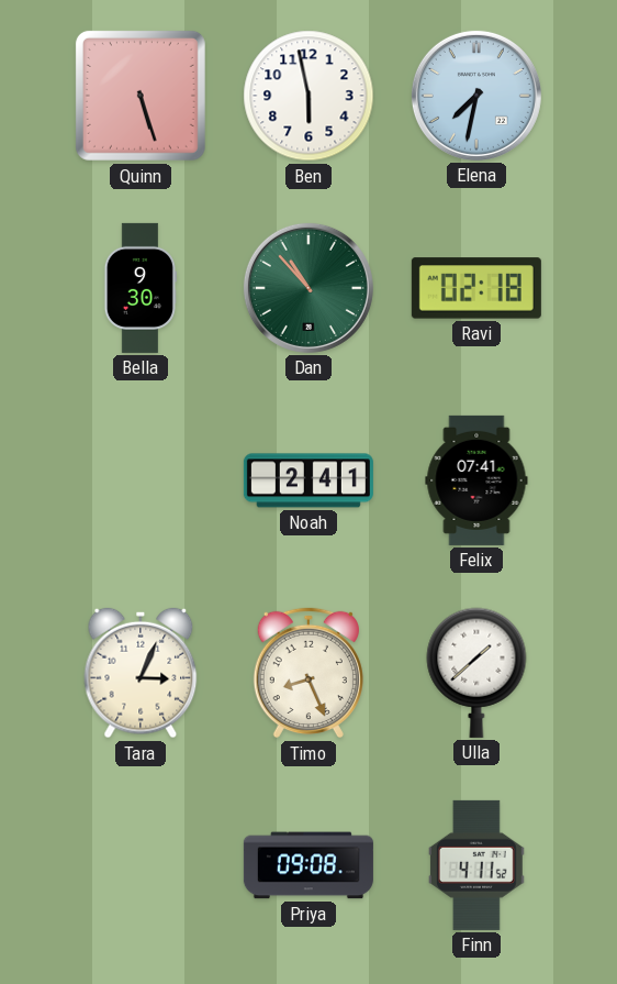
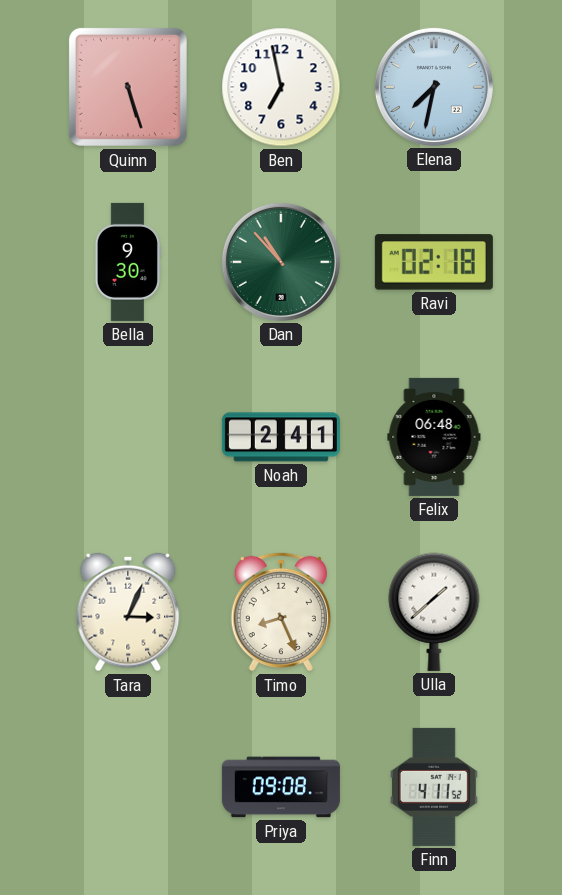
Ben: 5:58 -> 6:58 (281, 87)
Felix: 07:41 -> 06:48 (434, 437)
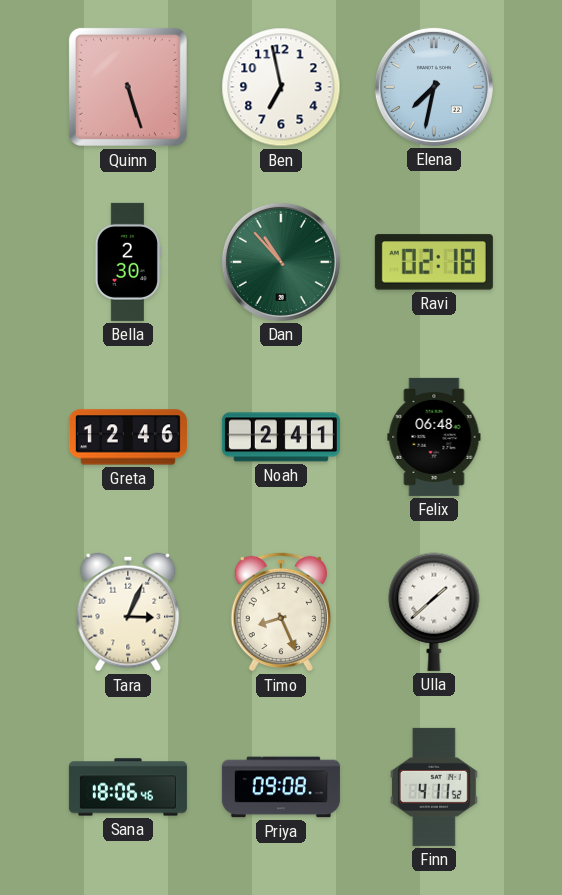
Bella: 9:30 -> 2:30 (128, 262)
Greta: none -> 12:46 (128, 437)
Sana: none -> 18:06 (128, 787)
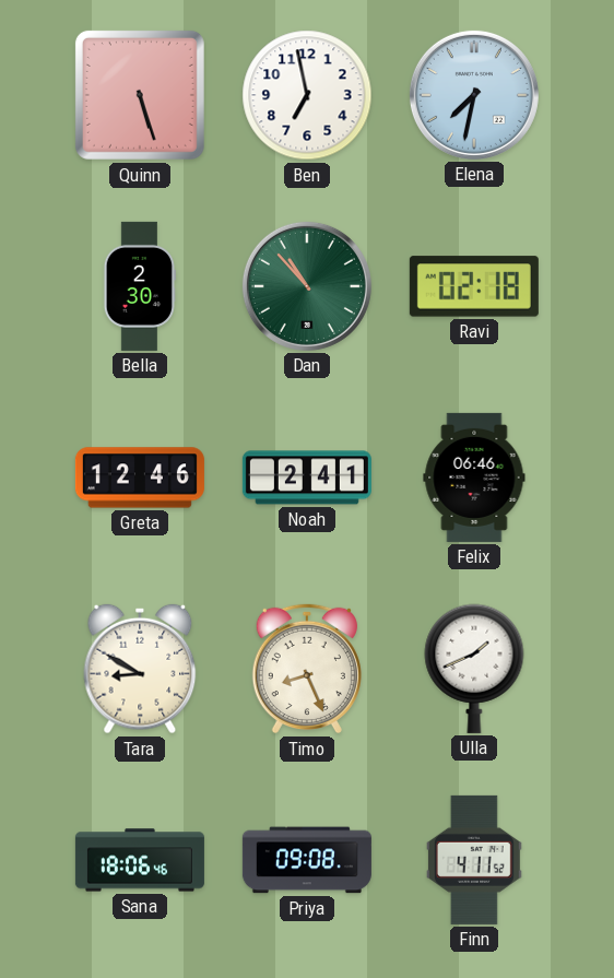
Felix: 06:48 -> 06:46 (474, 478)
Tara: 3:04 -> 8:50 (140, 669)
Ulla: 1:38 -> 1:41 (474, 669)
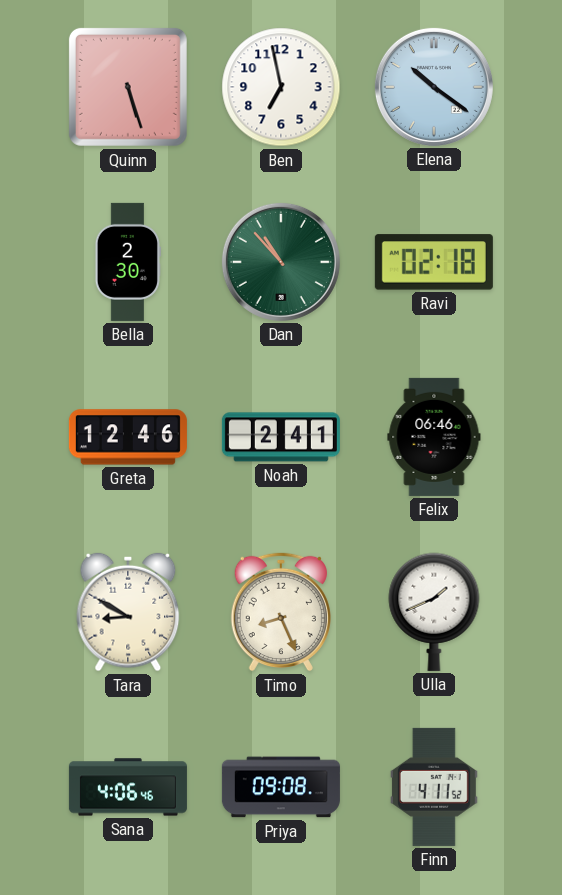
Elena: 7:32 -> 10:21 (434, 87)
Sana: 18:06 -> 4:06 (128, 787)
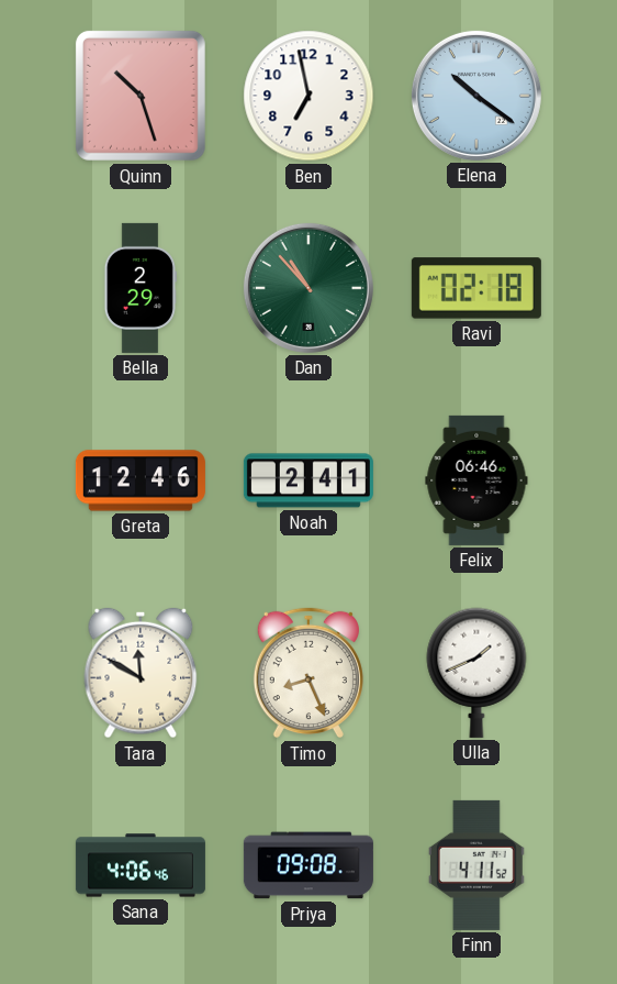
Quinn: 5:27 -> 10:27 (141, 96)
Bella: 2:30 -> 2:29 (141, 288)
Tara: 8:50 -> 11:50 (141, 673)
